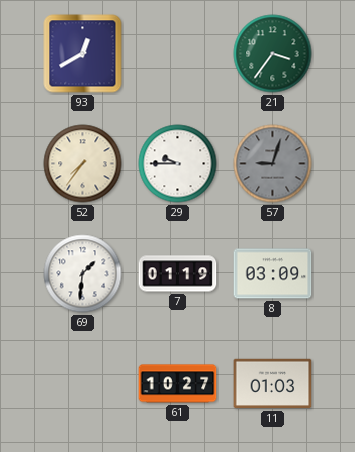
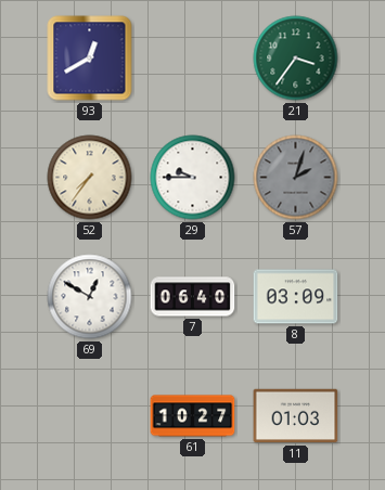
57: 9:03 -> 2:03 (296, 178)
69: 1:31 -> 12:50 (90, 297)
7: 01:19 -> 06:40 (193, 297)
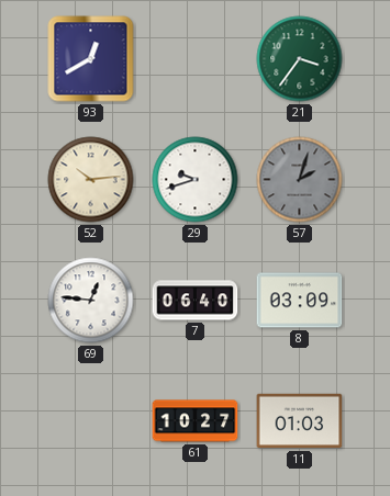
52: 7:36 -> 10:14 (91, 180)
29: 9:45 -> 9:42 (196, 180)
69: 12:50 -> 12:46 (91, 301)
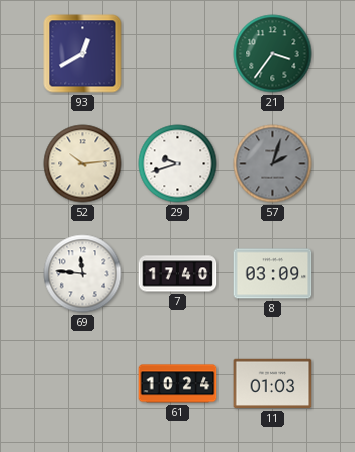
69: 12:46 -> 11:46 (83, 274)
7: 06:40 -> 17:40 (178, 274)
61: 10:27 -> 10:24 (178, 384)
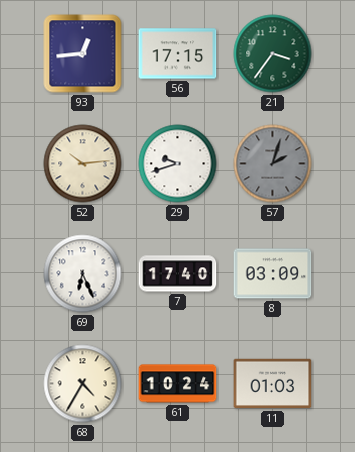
93: 12:40 -> 12:44 (83, 54)
56: none -> 17:15 (178, 54)
69: 11:46 -> 6:26 (83, 274)
68: none -> 4:35 (83, 384)
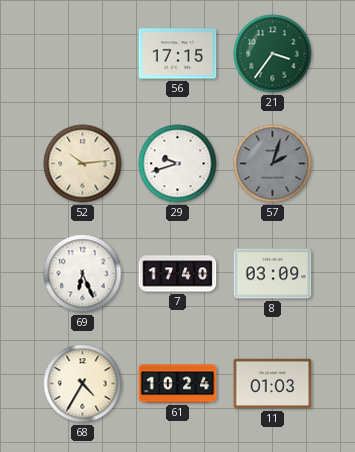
93: 12:44 -> none (83, 54)
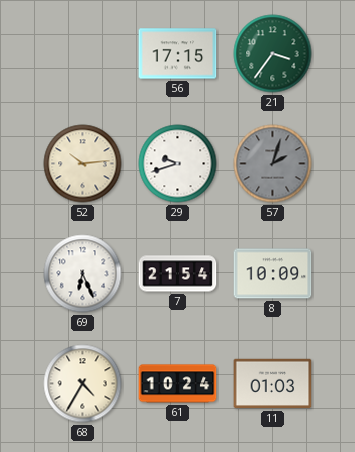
7: 17:40 -> 21:54 (178, 274)
8: 03:09 -> 10:09 (273, 274)
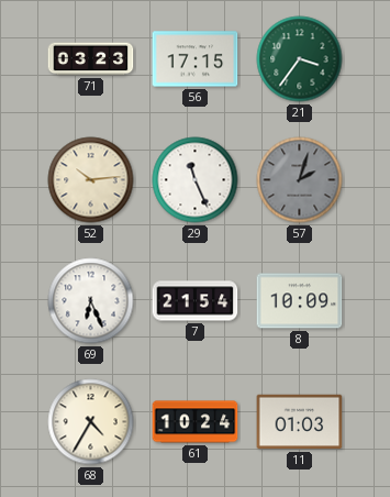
71: none -> 03:23 (91, 59)
29: 9:42 -> 11:26 (196, 180)
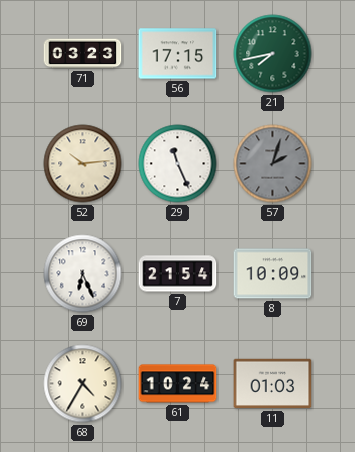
21: 3:36 -> 7:43 (273, 54)
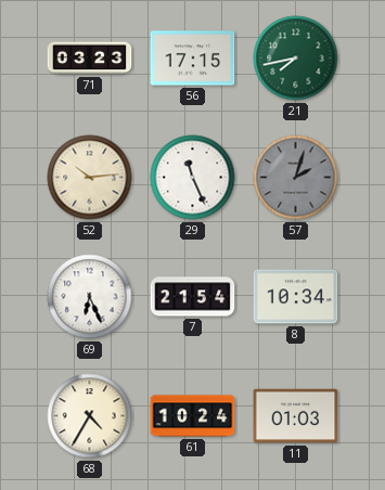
8: 10:09 -> 10:34 (296, 297)
